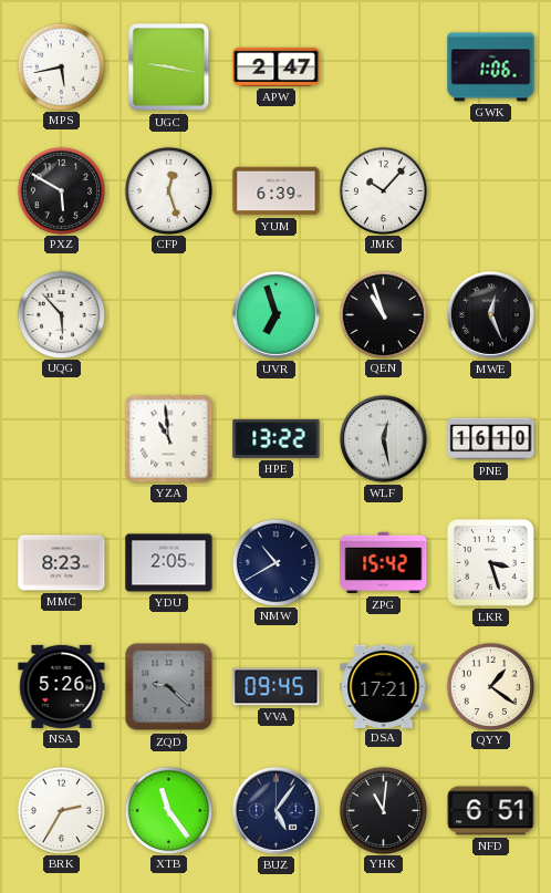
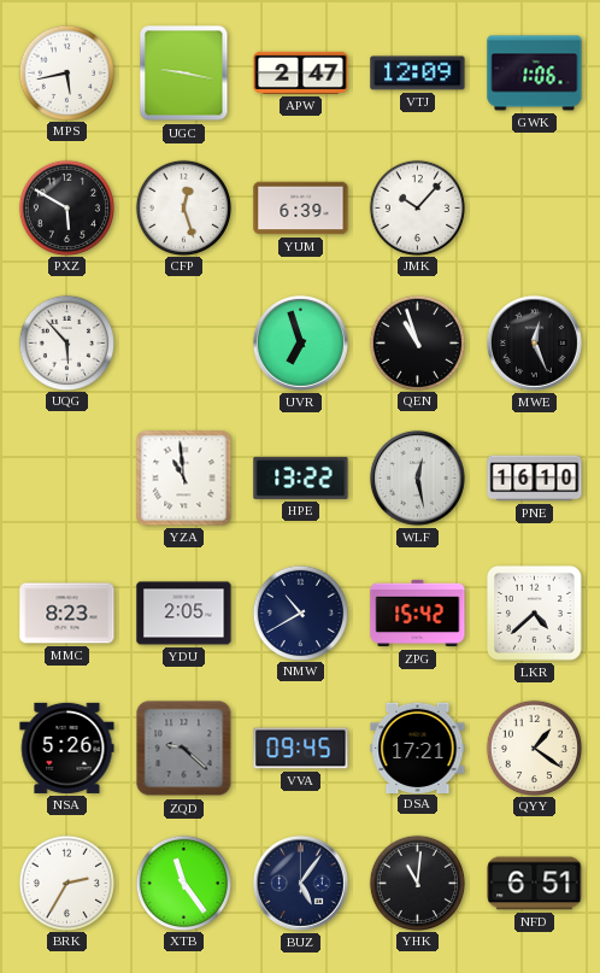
VTJ: none -> 12:09 (418, 74)
LKR: 3:27 -> 4:38 (534, 612)
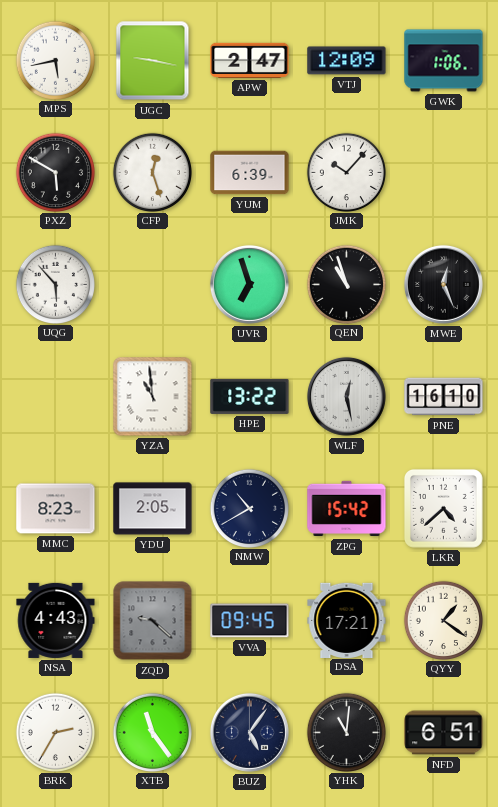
NSA: 5:26 -> 4:43 (56, 620)
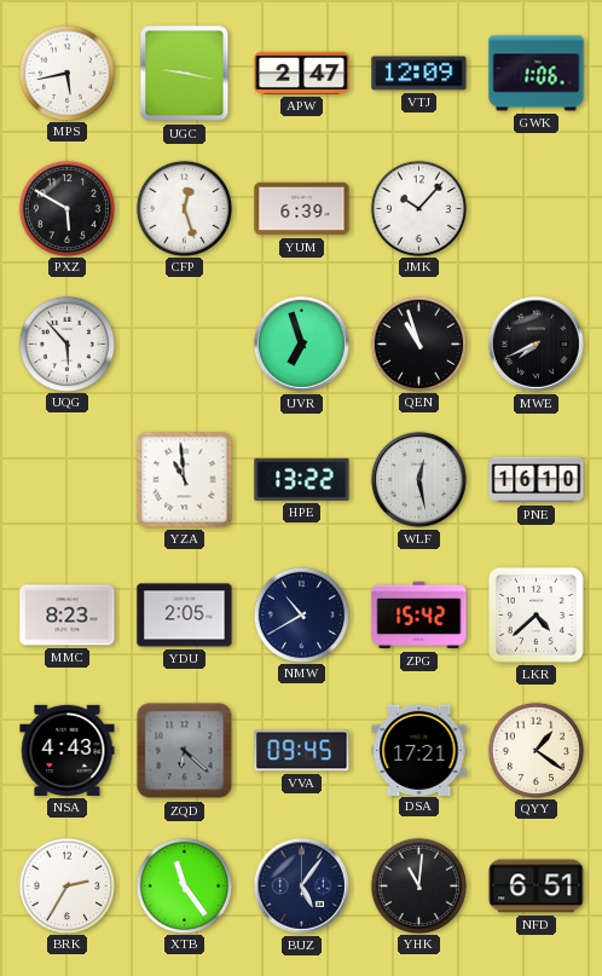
MWE: 12:26 -> 7:41 (536, 343)
ZQD: 9:22 -> 6:22 (185, 751)
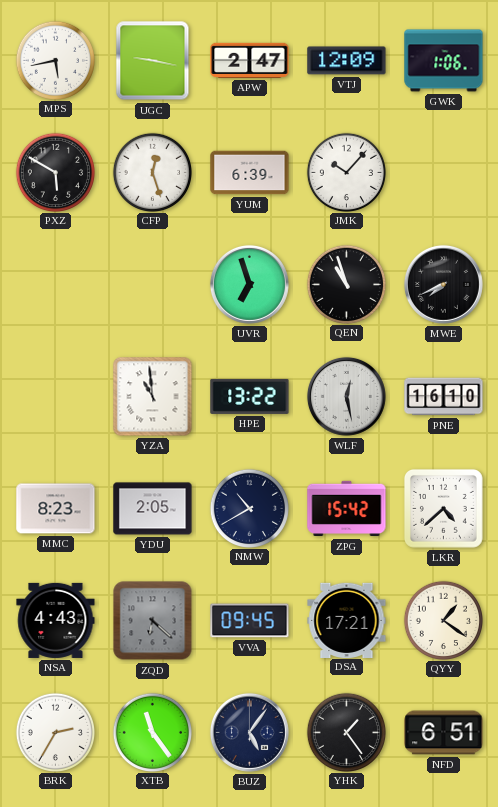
UQG: 5:53 -> none (66, 343)
YHK: 11:01 -> 1:24 (346, 732)
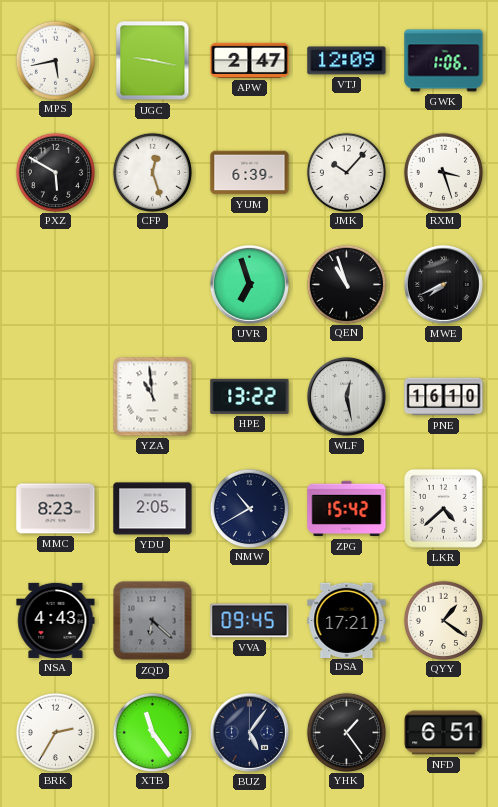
RXM: none -> 3:27 (443, 172)
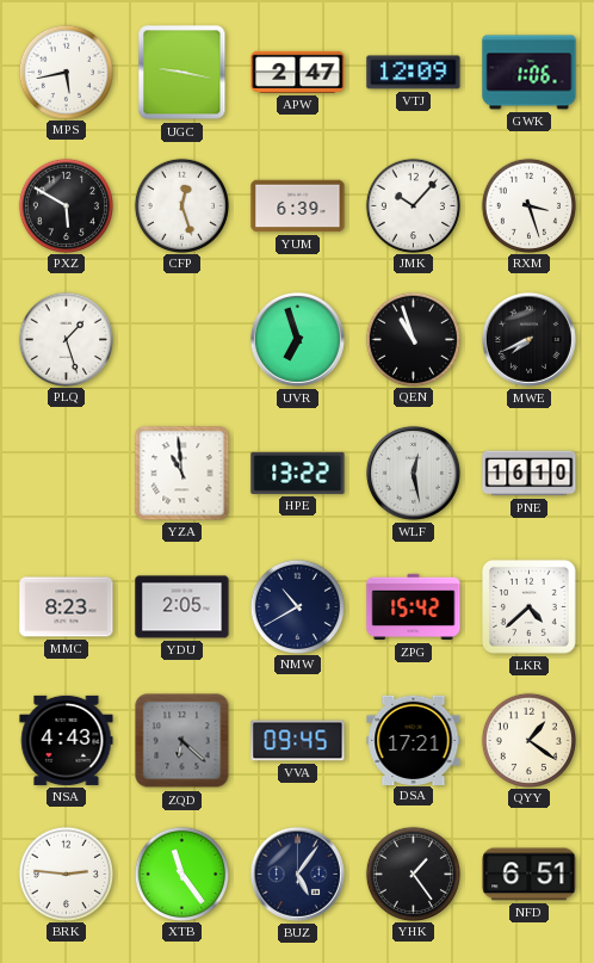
PLQ: none -> 1:27 (66, 339)
BRK: 2:35 -> 2:46 (66, 874)
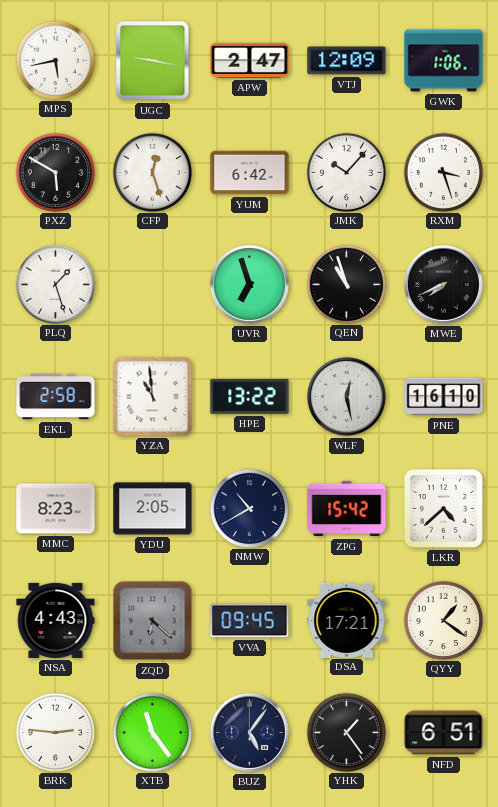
YUM: 6:39 -> 6:42 (250, 173)
EKL: none -> 2:58 (56, 397)
